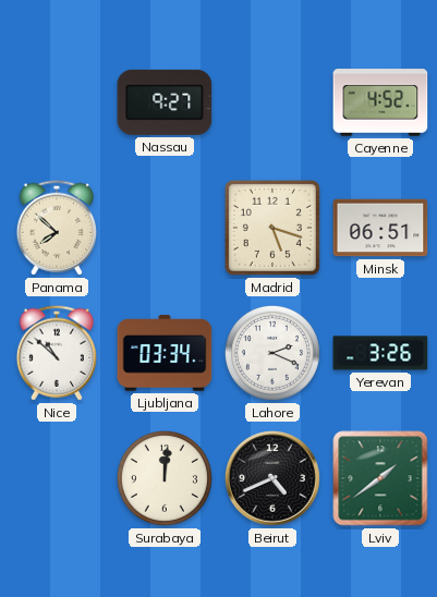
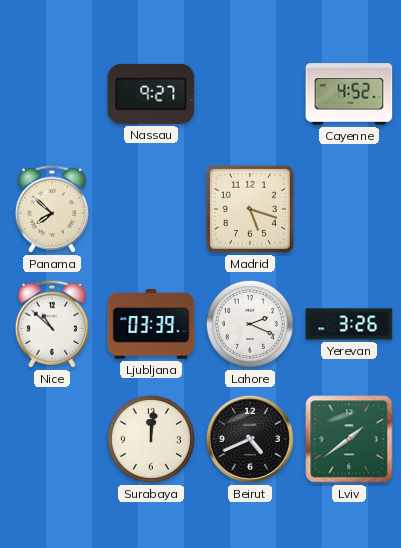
Minsk: 06:51 -> none (380, 228)
Ljubljana: 03:34 -> 03:39 (151, 324)
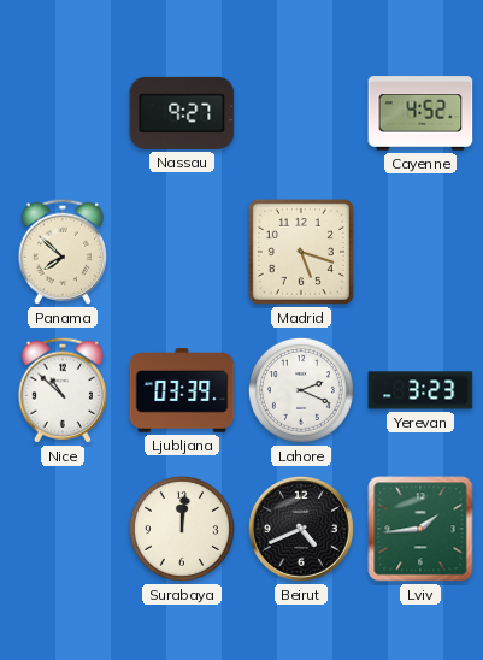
Yerevan: 3:26 -> 3:23 (420, 390)
Lviv: 1:39 -> 1:44 (420, 529)
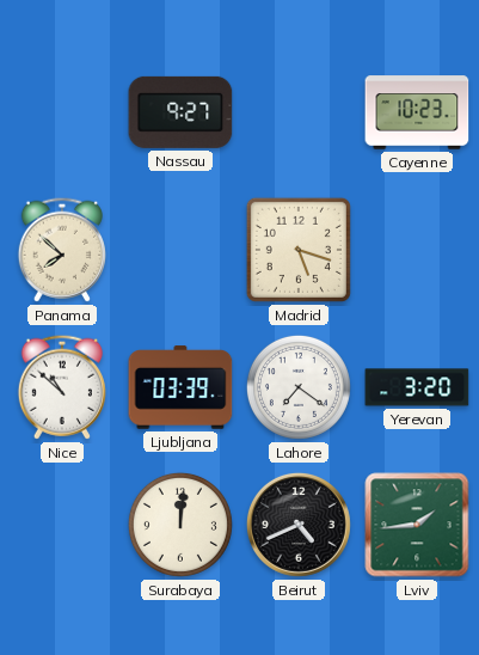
Cayenne: 4:52 -> 10:23 (417, 112)
Lahore: 2:19 -> 7:21 (299, 387)
Yerevan: 3:23 -> 3:20 (417, 387)
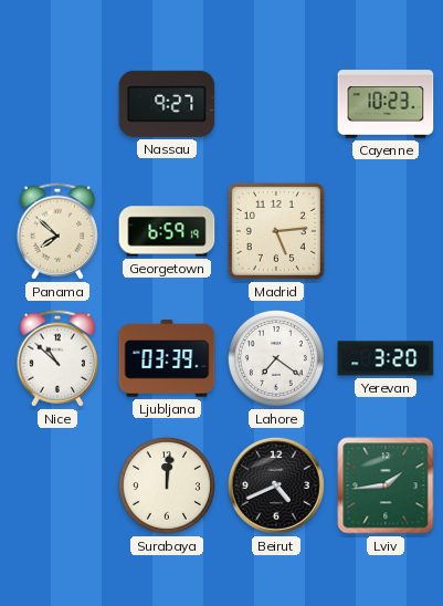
Georgetown: none -> 6:59 (167, 231)
Madrid: 5:18 -> 5:14 (276, 231)
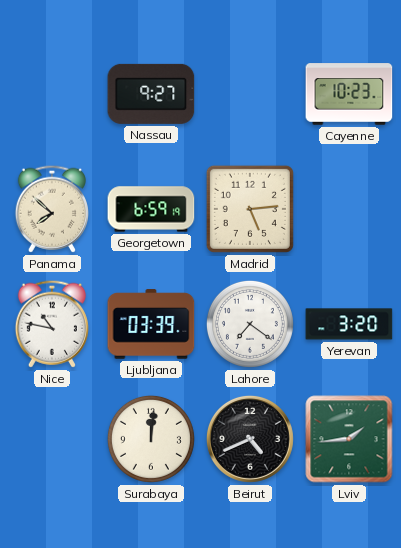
Nice: 10:52 -> 10:47 (52, 324)
